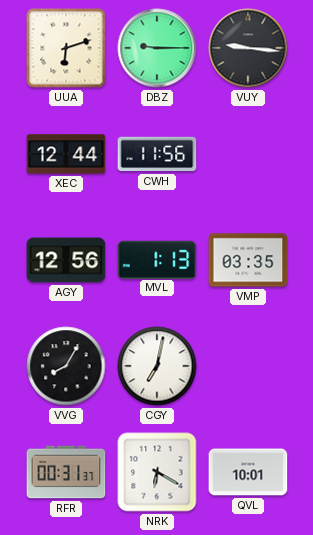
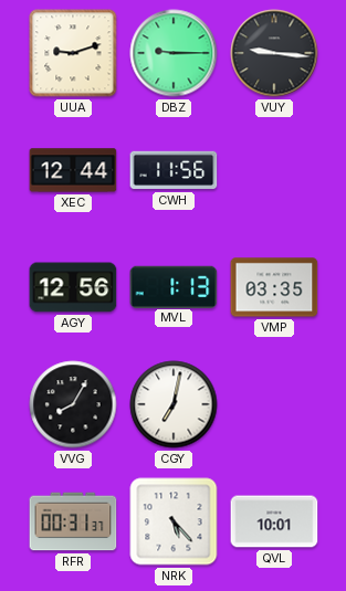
UUA: 6:12 -> 9:12 (73, 53)
NRK: 6:20 -> 5:23 (174, 521)
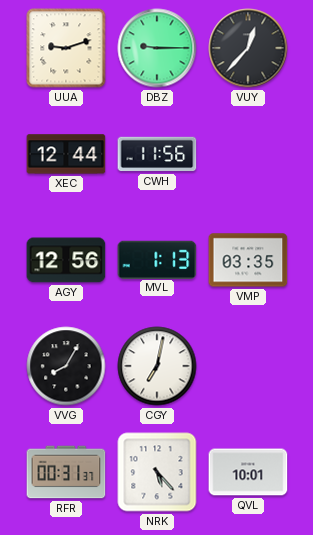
VUY: 9:16 -> 12:37 (248, 48)
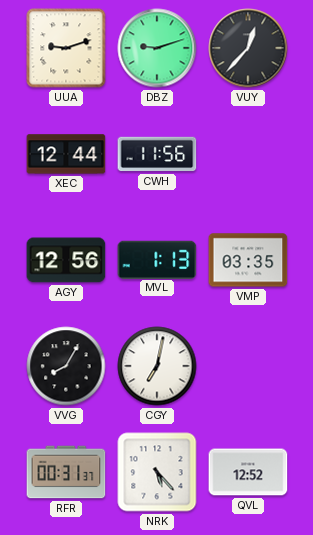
DBZ: 9:15 -> 9:12 (157, 48)
QVL: 10:01 -> 12:52 (248, 472)
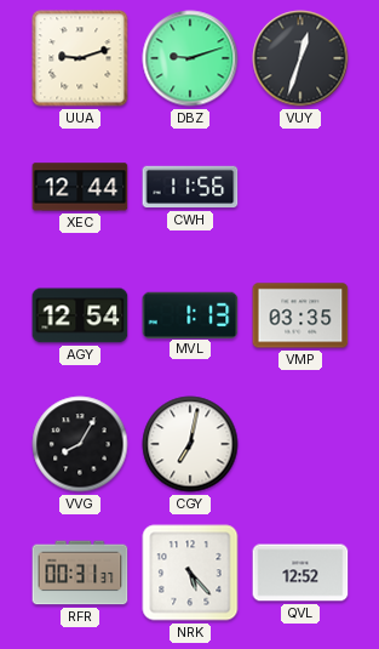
VUY: 12:37 -> 12:33 (300, 58)
AGY: 12:56 -> 12:54 (80, 315)
